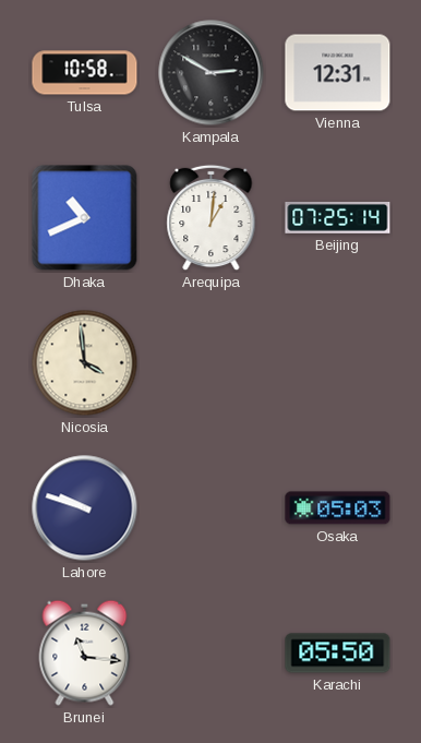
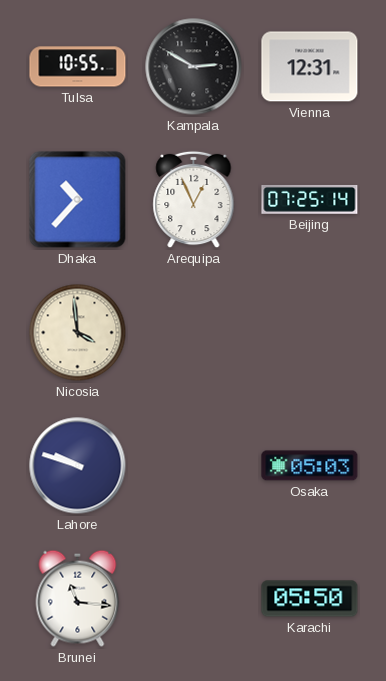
Tulsa: 10:58 -> 10:55 (78, 67)
Dhaka: 10:41 -> 10:37 (78, 200)
Arequipa: 1:01 -> 12:56 (194, 200)
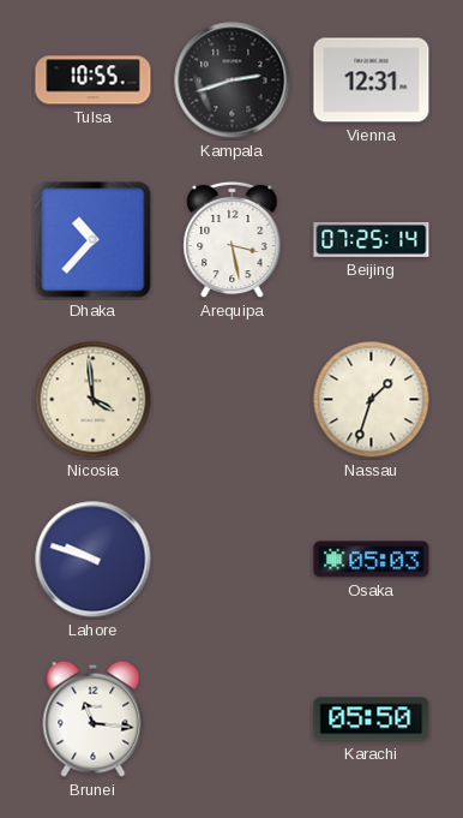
Kampala: 2:50 -> 2:42 (233, 80)
Arequipa: 12:56 -> 3:28 (233, 240)
Nassau: none -> 1:33 (372, 400)
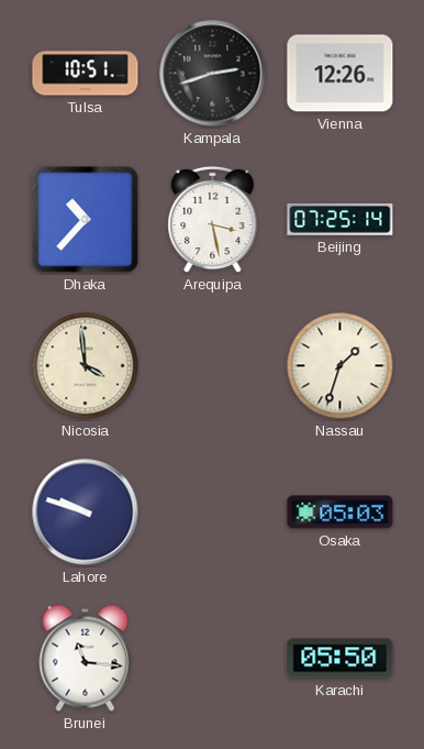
Tulsa: 10:55 -> 10:51 (86, 74)
Vienna: 12:31 -> 12:26 (341, 74)
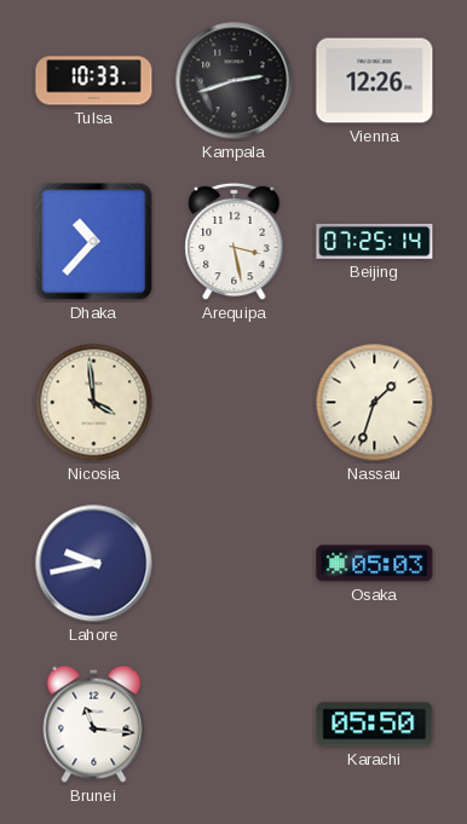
Tulsa: 10:51 -> 10:33 (94, 81)
Lahore: 9:48 -> 9:43 (94, 564)
